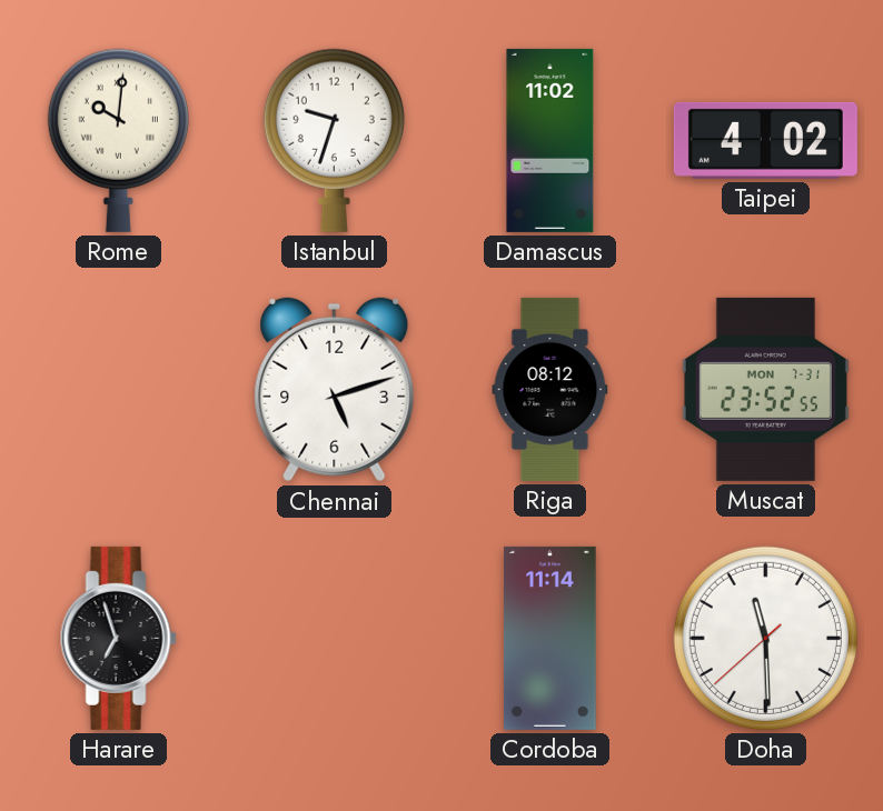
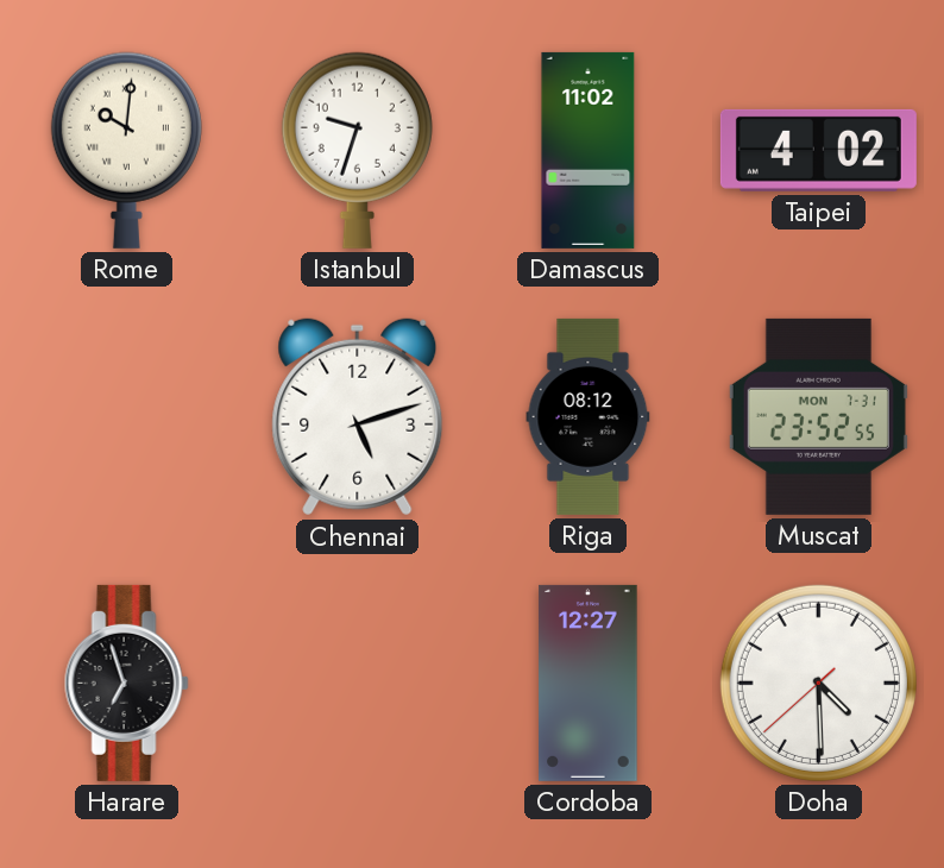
Cordoba: 11:14 -> 12:27 (589, 683)
Doha: 11:29 -> 4:29 (818, 683)
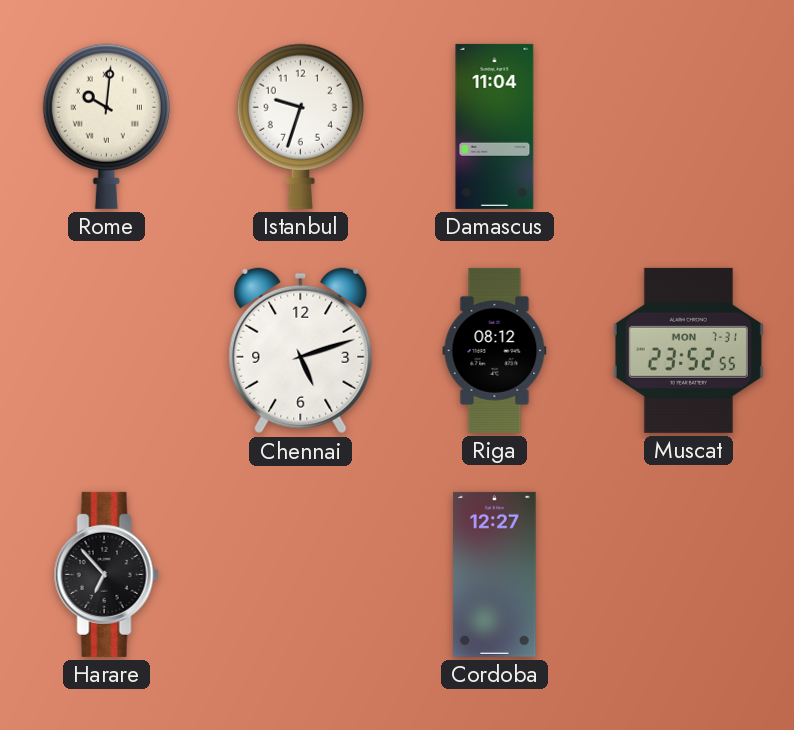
Damascus: 11:02 -> 11:04 (495, 126)
Taipei: 4:02 -> none (818, 150)
Harare: 6:57 -> 6:53 (106, 574)
Doha: 4:29 -> none (818, 683)
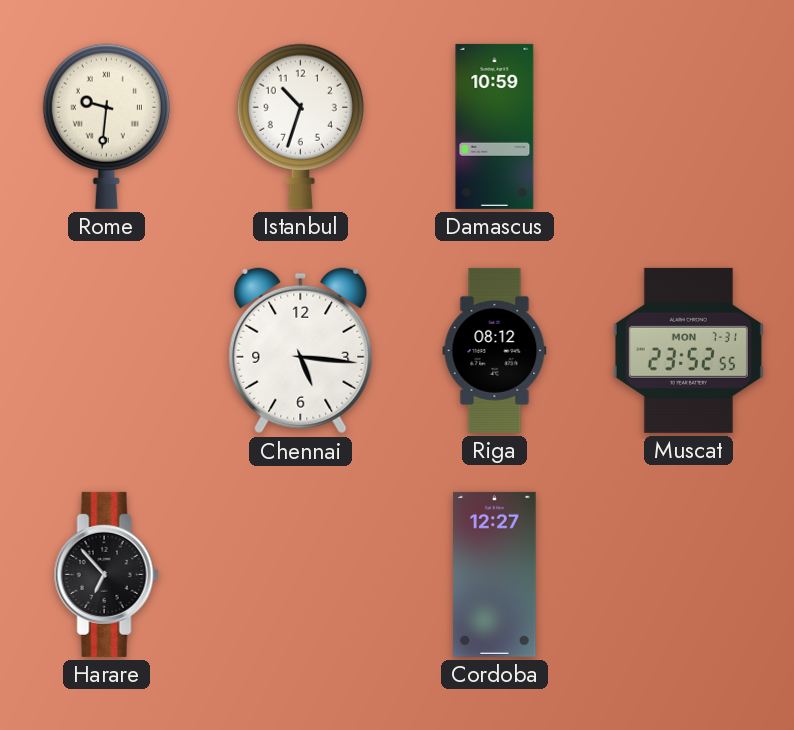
Rome: 10:01 -> 9:31 (106, 126)
Istanbul: 9:33 -> 10:33 (300, 126)
Damascus: 11:04 -> 10:59 (495, 126)
Chennai: 5:12 -> 5:16 (301, 351)
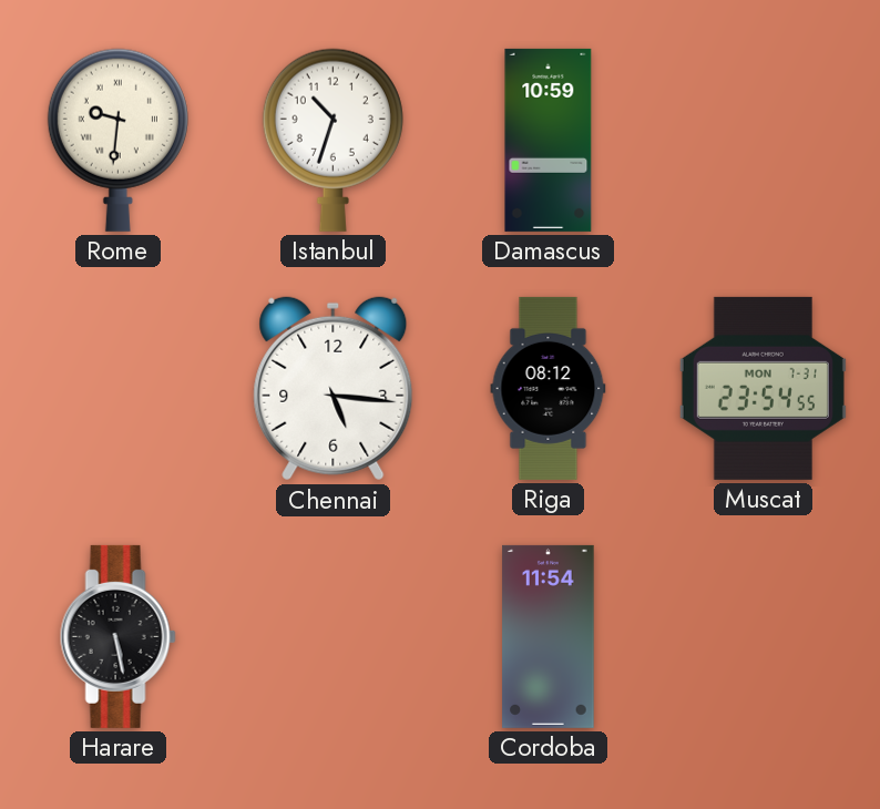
Muscat: 23:52 -> 23:54 (763, 388)
Harare: 6:53 -> 5:28 (117, 636)
Cordoba: 12:27 -> 11:54 (549, 636)
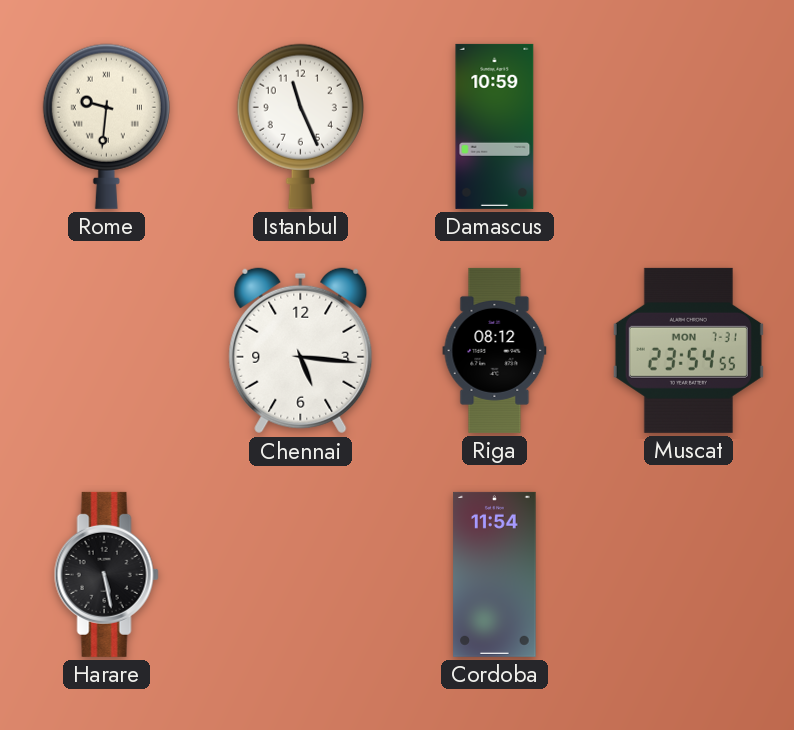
Istanbul: 10:33 -> 11:26 (300, 126)
